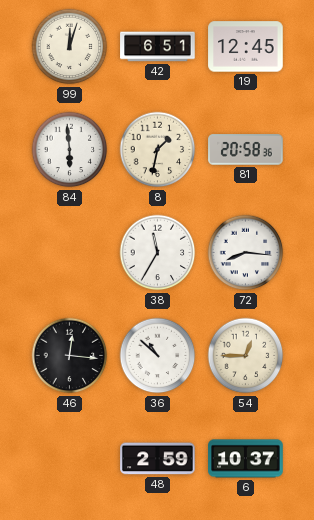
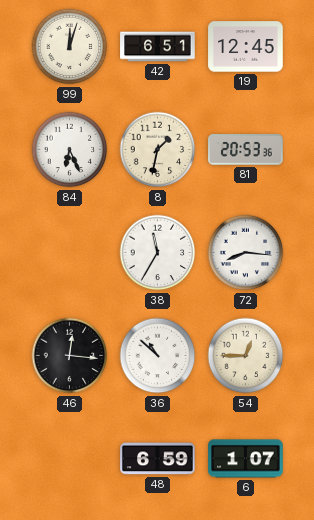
84: 5:59 -> 6:26 (70, 150)
81: 20:58 -> 20:53 (246, 150)
48: 2:59 -> 6:59 (158, 459)
6: 10:37 -> 1:07 (246, 459)
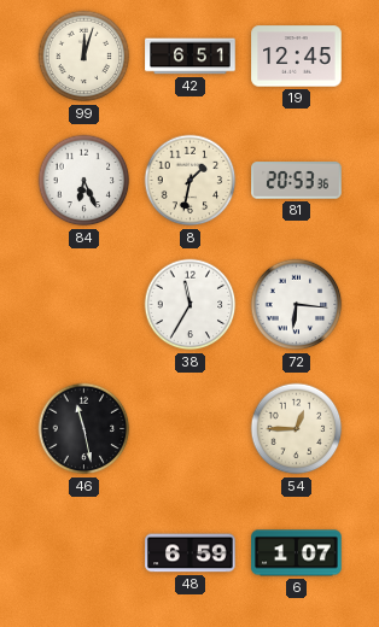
72: 8:16 -> 6:16 (297, 305)
46: 12:16 -> 11:28 (84, 429)
36: 10:52 -> none (158, 356)
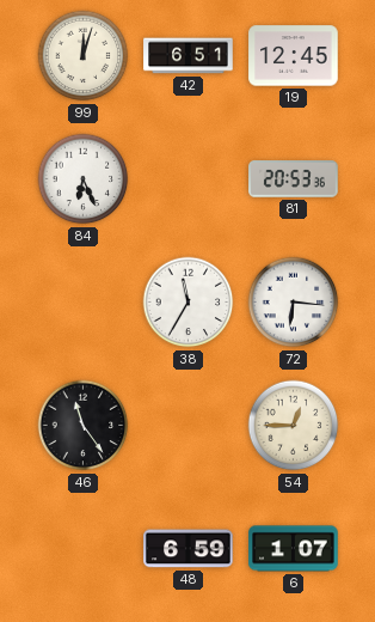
8: 1:32 -> none (191, 181)
46: 11:28 -> 11:24 (84, 426)
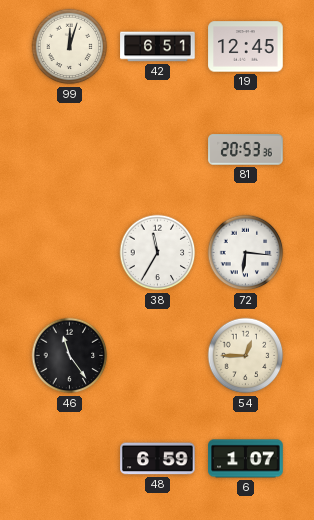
84: 6:26 -> none (84, 179)
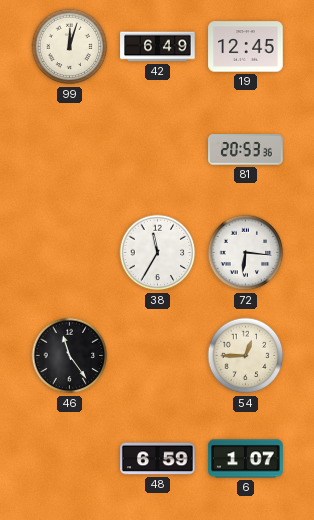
42: 6:51 -> 6:49 (158, 47)
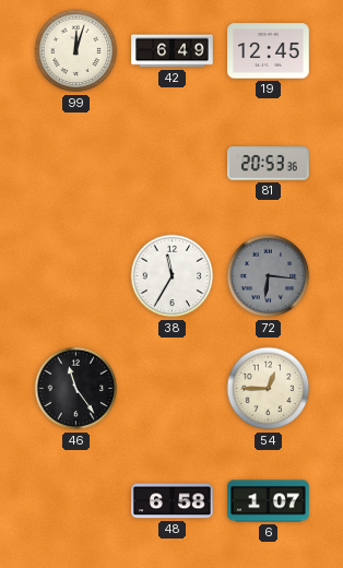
72 dial: white -> grey (269, 276)
48: 6:59 -> 6:58 (173, 501)
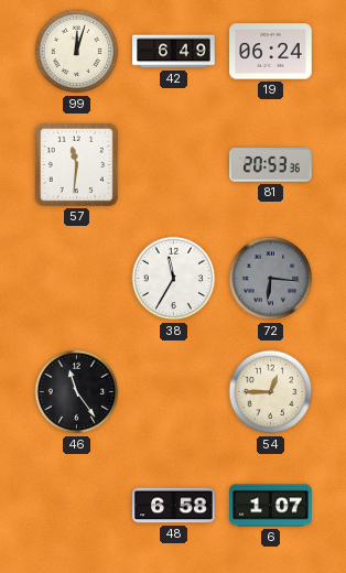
19: 12:45 -> 06:24 (271, 52)
57: none -> 11:31 (76, 164)
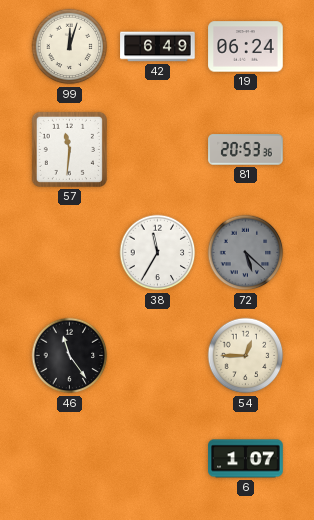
72: 6:16 -> 5:22 (246, 253)
48: 6:58 -> none (174, 506)
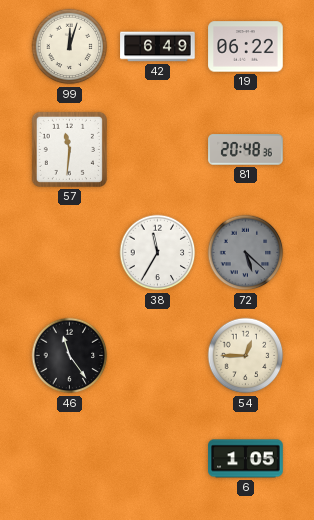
19: 06:24 -> 06:22 (246, 47)
81: 20:53 -> 20:48 (246, 150)
6: 1:07 -> 1:05 (246, 459)
